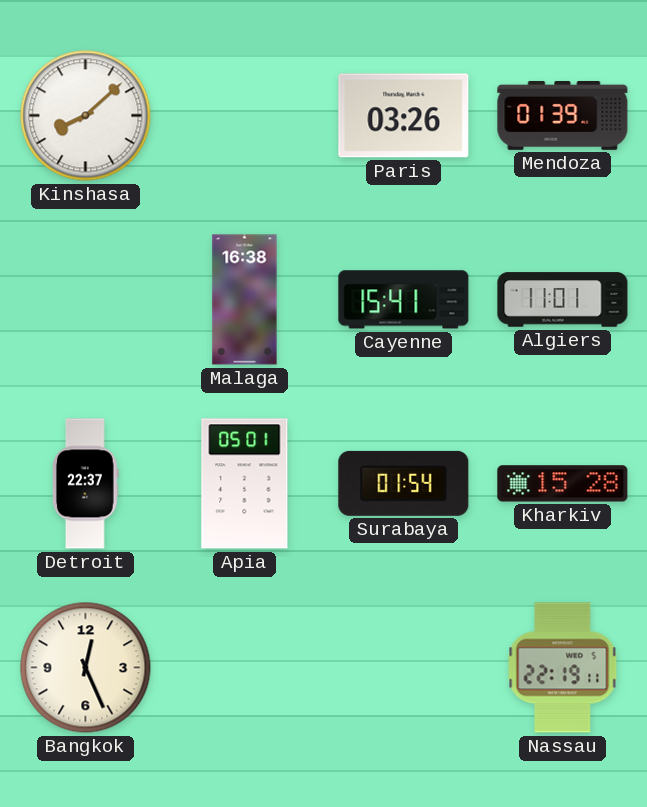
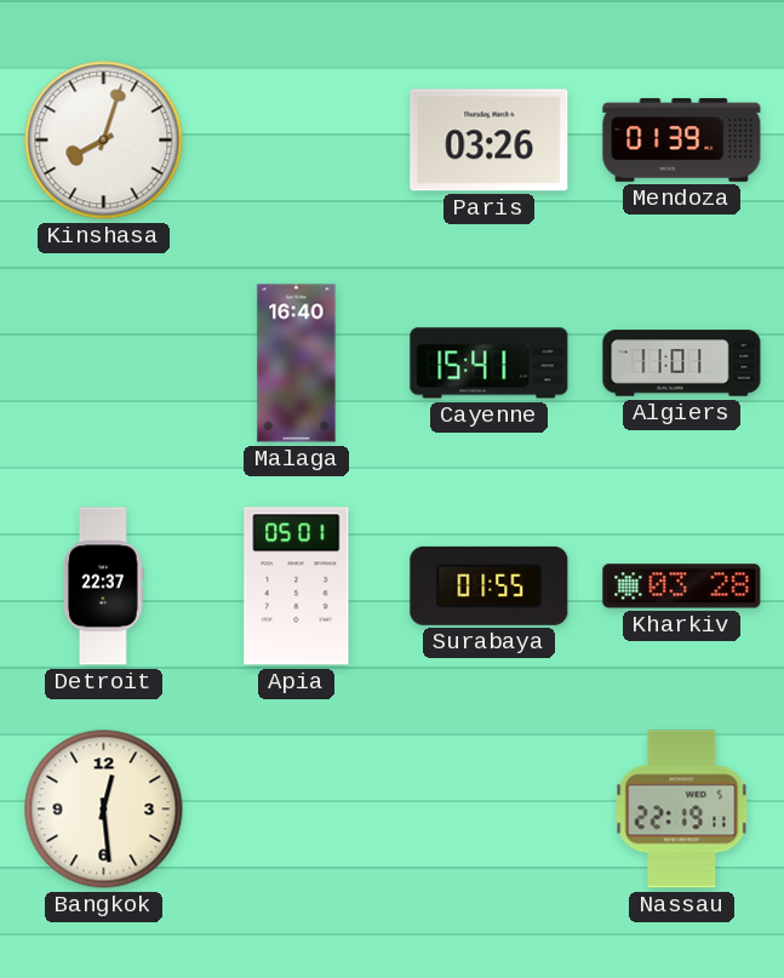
Kinshasa: 8:08 -> 8:03 (104, 141)
Malaga: 16:38 -> 16:40 (297, 364)
Surabaya: 01:54 -> 01:55 (490, 585)
Kharkiv: 15:28 -> 03:28 (682, 587)
Bangkok: 12:26 -> 12:29 (104, 810)
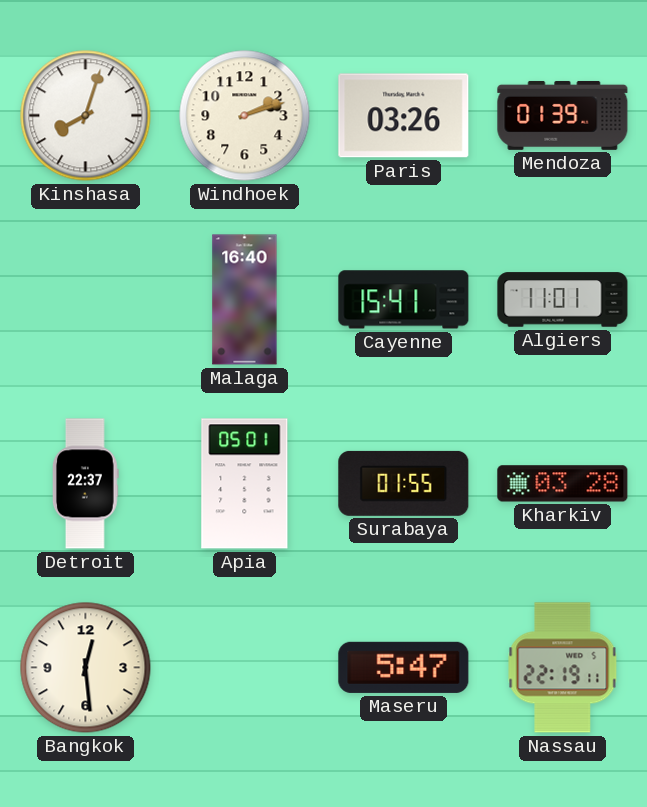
Windhoek: none -> 2:12 (245, 116)
Maseru: none -> 5:47 (404, 667)
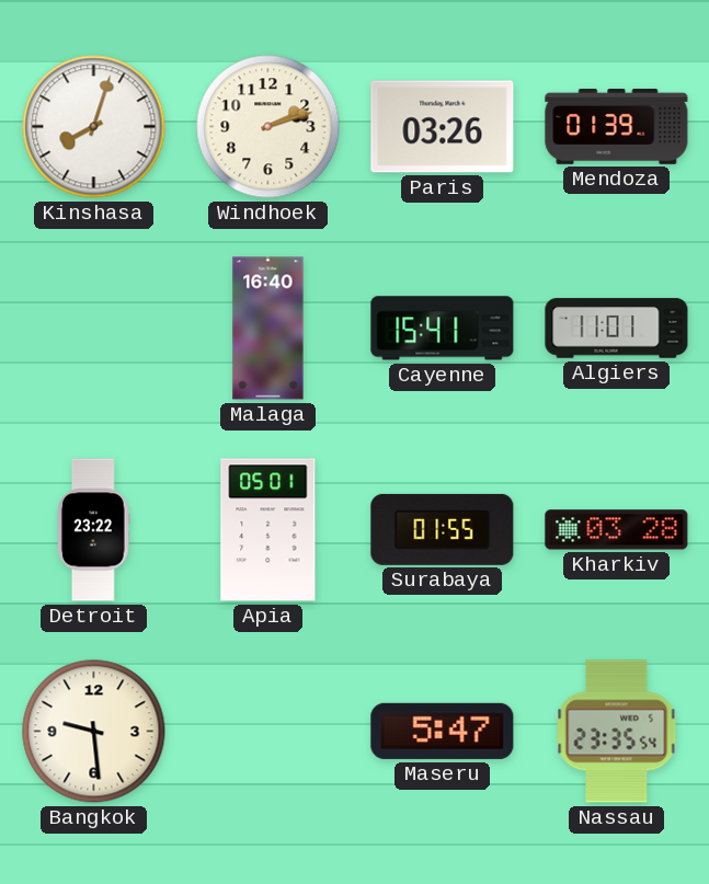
Detroit: 22:37 -> 23:22 (94, 530)
Bangkok: 12:29 -> 9:29 (94, 732)
Nassau: 22:19 -> 23:35 (617, 732)
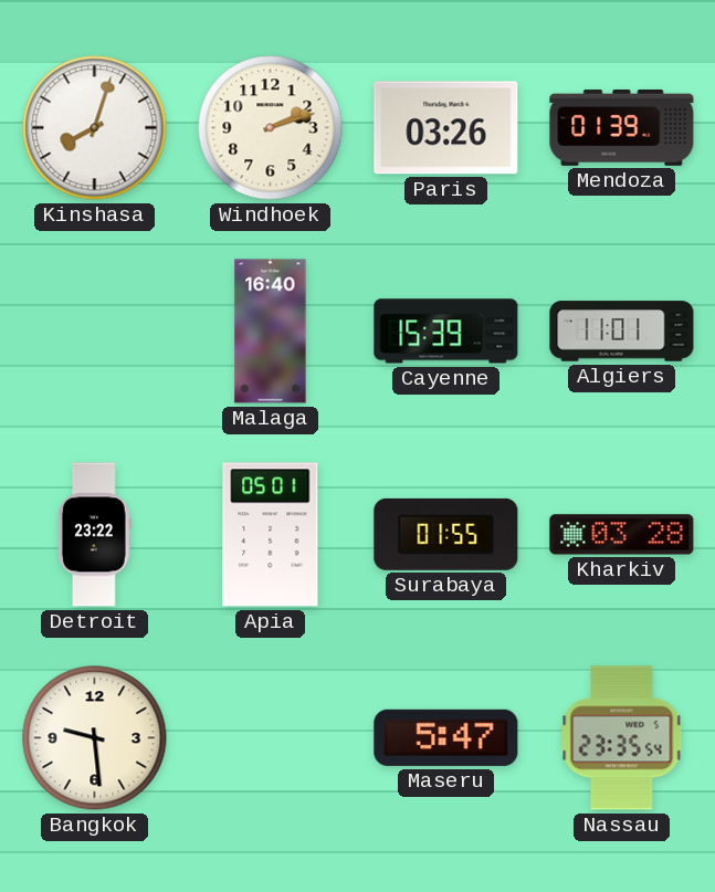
Cayenne: 15:41 -> 15:39 (446, 332)
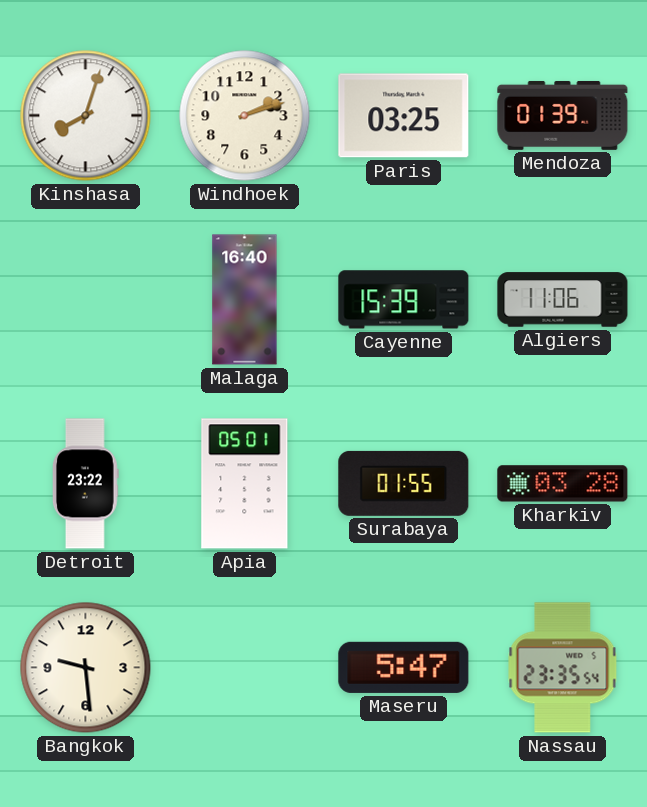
Paris: 03:26 -> 03:25 (404, 116)
Algiers: 11:01 -> 11:06 (563, 300)
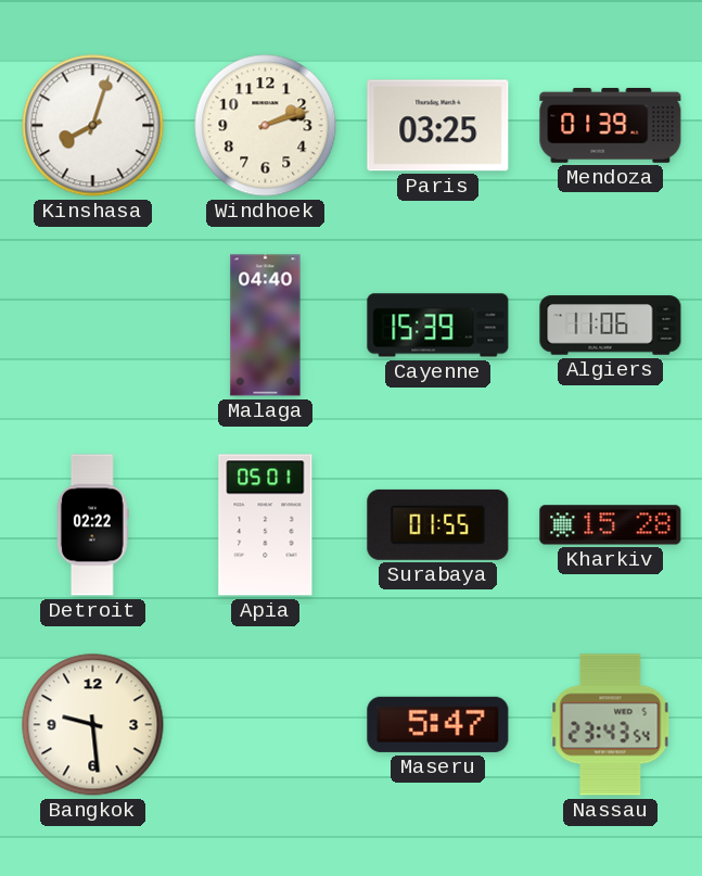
Malaga: 16:40 -> 04:40 (266, 326)
Detroit: 23:22 -> 02:22 (93, 525)
Kharkiv: 03:28 -> 15:28 (611, 525)
Nassau: 23:35 -> 23:43 (611, 725)
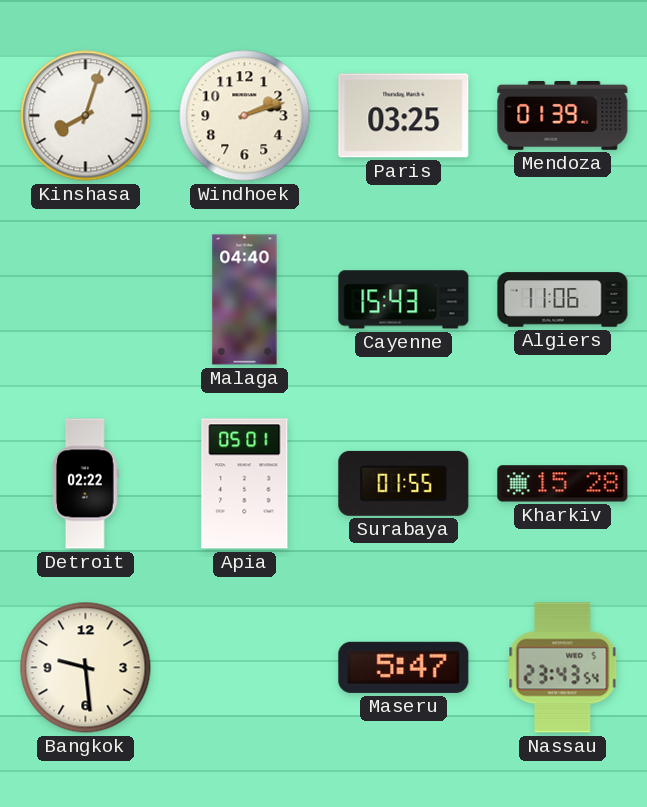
Cayenne: 15:39 -> 15:43 (404, 300)
